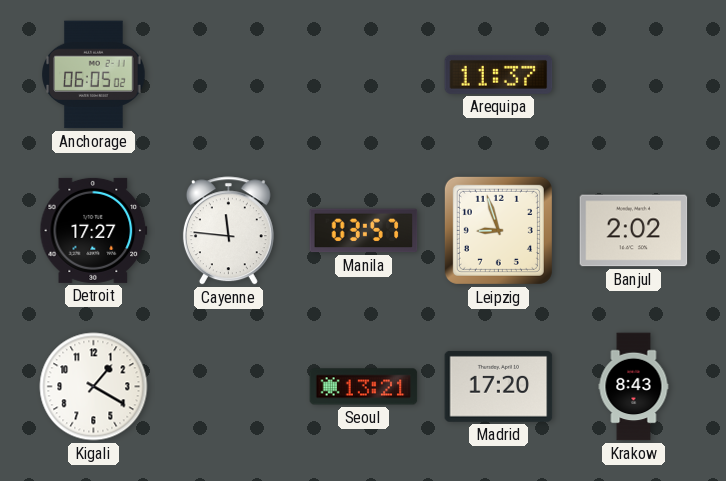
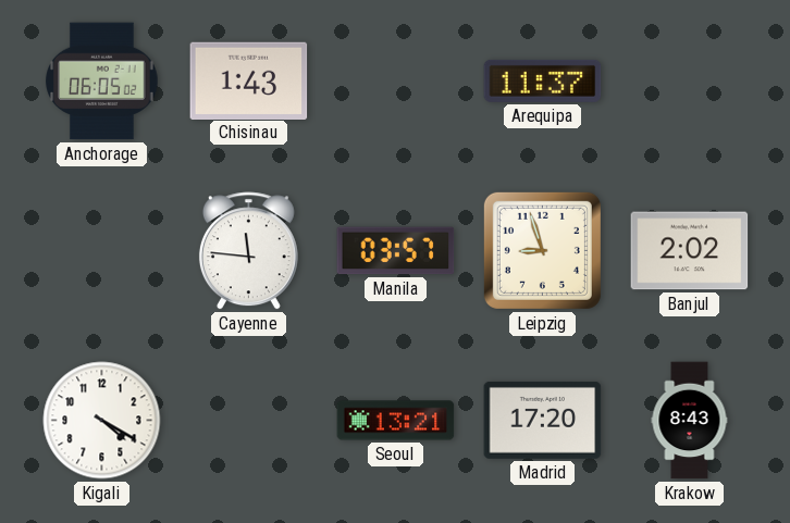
Chisinau: none -> 1:43 (249, 80)
Detroit: 17:27 -> none (94, 230)
Kigali: 1:20 -> 4:20 (102, 421)
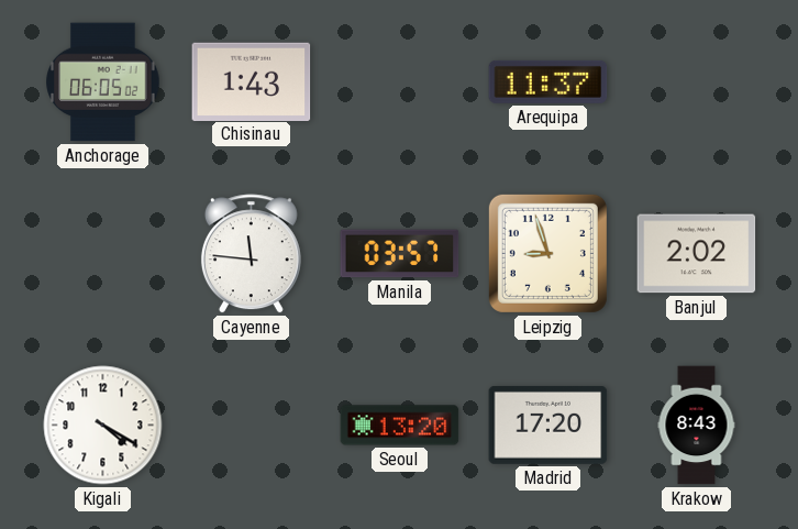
Seoul: 13:21 -> 13:20 (400, 426)
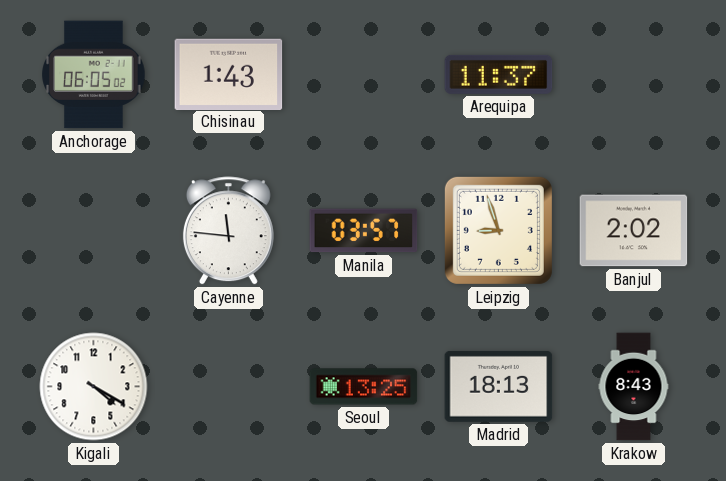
Seoul: 13:20 -> 13:25 (364, 387)
Madrid: 17:20 -> 18:13 (499, 386)
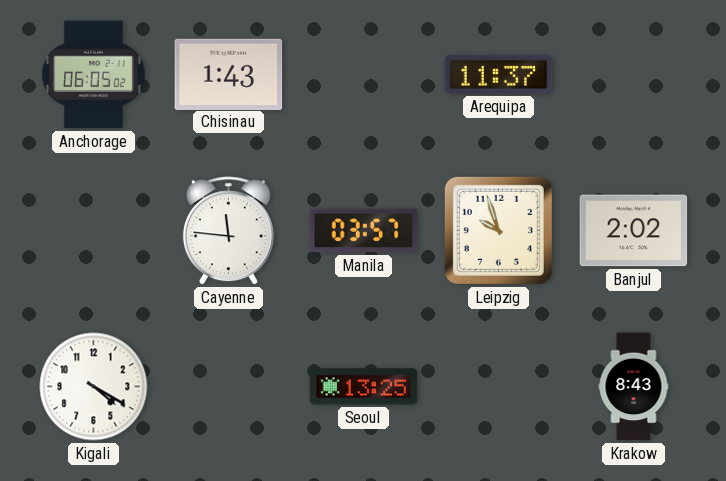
Leipzig: 8:57 -> 9:57 (498, 230)
Madrid: 18:13 -> none (499, 386)
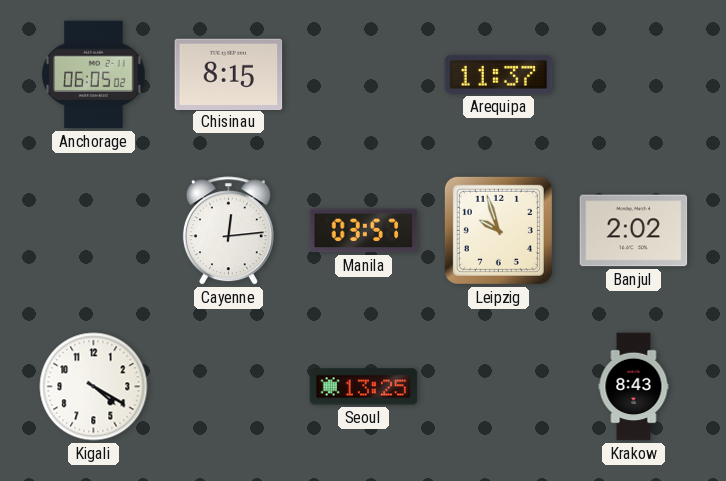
Chisinau: 1:43 -> 8:15 (229, 74)
Cayenne: 11:46 -> 12:14 (228, 231)
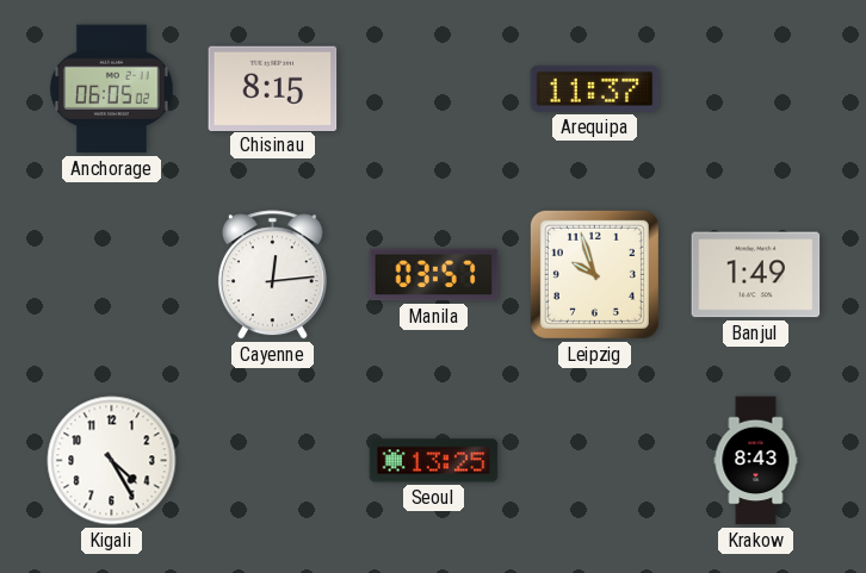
Banjul: 2:02 -> 1:49 (756, 275)
Kigali: 4:20 -> 4:25 (112, 461)
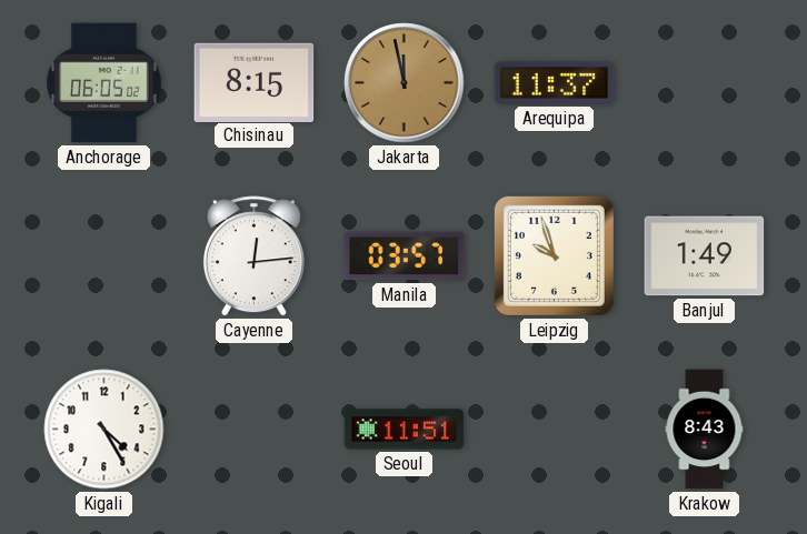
Jakarta: none -> 11:58 (405, 83)
Seoul: 13:25 -> 11:51 (405, 430)
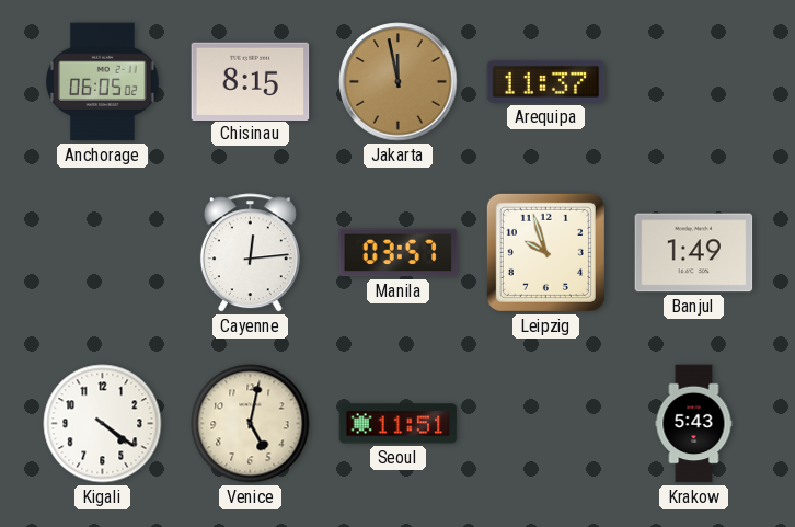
Kigali: 4:25 -> 4:21 (103, 424)
Venice: none -> 5:02 (251, 424)
Krakow: 8:43 -> 5:43 (694, 424)
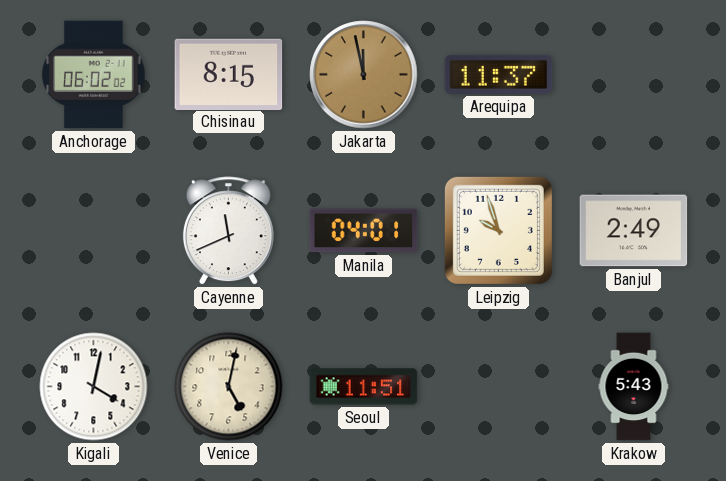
Anchorage: 06:05 -> 06:02 (94, 75)
Cayenne: 12:14 -> 11:41 (228, 231)
Manila: 03:57 -> 04:01 (364, 231)
Banjul: 1:49 -> 2:49 (634, 231)
Kigali: 4:21 -> 4:02 (94, 387)
